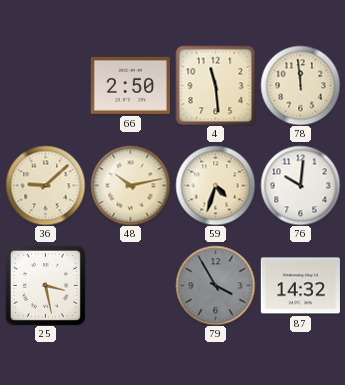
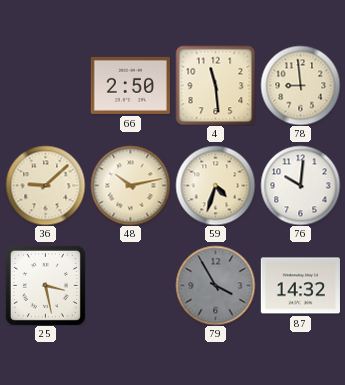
78: 11:59 -> 8:59 (300, 85)
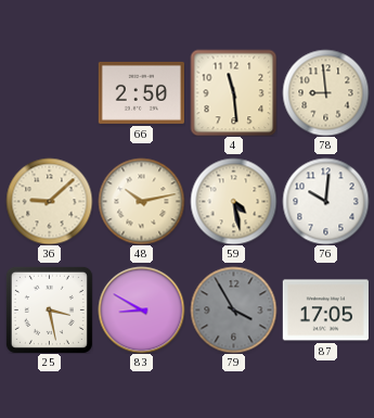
59: 4:33 -> 4:28 (233, 201)
83: none -> 8:50 (141, 309)
87: 14:32 -> 17:05 (325, 311)
